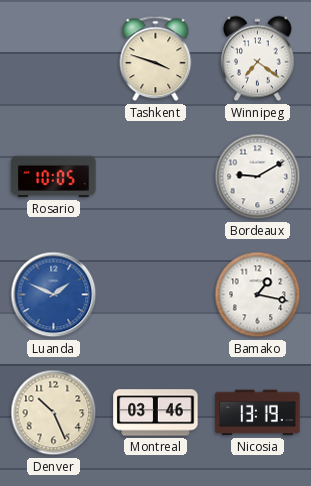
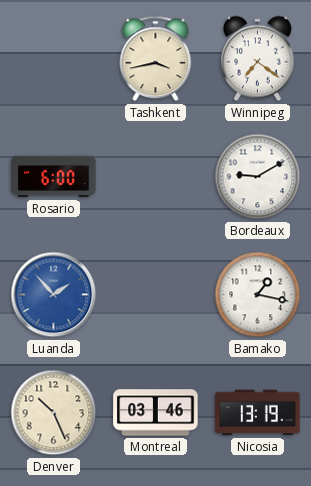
Tashkent: 3:48 -> 3:43 (156, 59)
Rosario: 10:05 -> 6:00 (54, 177)
Luanda: 1:49 -> 1:53 (54, 295)
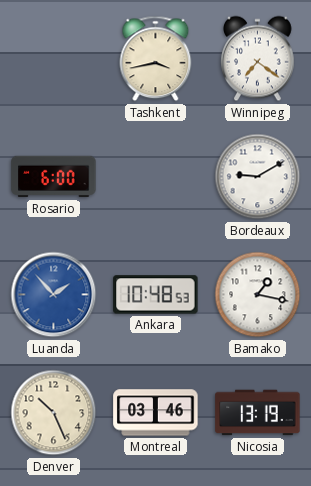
Ankara: none -> 10:48 (156, 295)
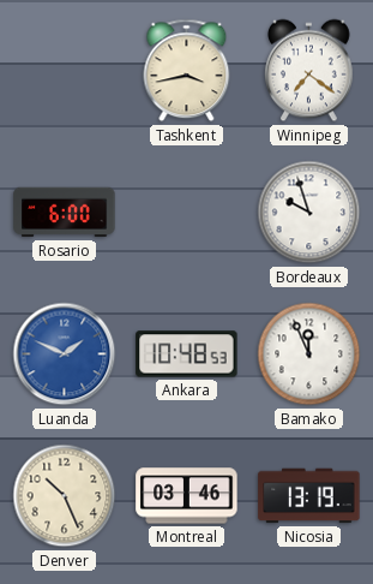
Bordeaux: 9:10 -> 9:57 (309, 213)
Luanda: 1:53 -> 1:49 (65, 354)
Bamako: 1:17 -> 11:56 (309, 354)
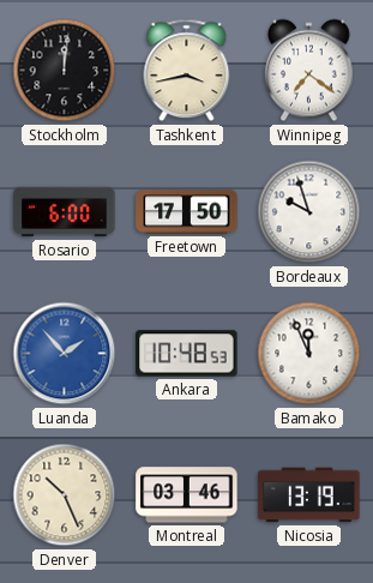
Stockholm: none -> 12:01 (65, 71)
Freetown: none -> 17:50 (187, 212)
Luanda: 1:49 -> 1:53 (65, 354)
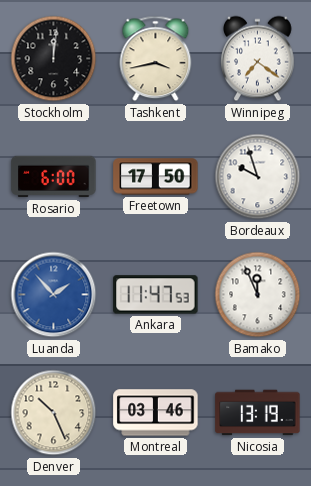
Ankara: 10:48 -> 11:47 (156, 295)
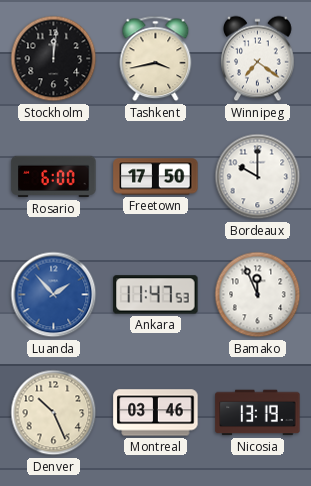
Bordeaux: 9:57 -> 10:00 (258, 177)
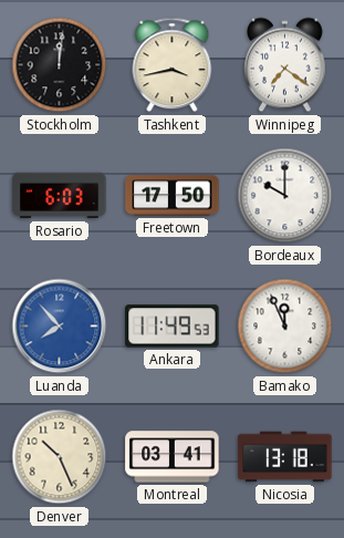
Rosario: 6:00 -> 6:03 (60, 196)
Luanda: 1:53 -> 7:53 (60, 327)
Ankara: 11:47 -> 11:49 (173, 327)
Montreal: 03:46 -> 03:41 (173, 457)
Nicosia: 13:19 -> 13:18 (285, 457)
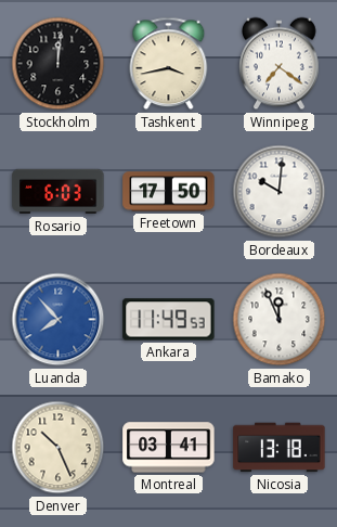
Bordeaux: 10:00 -> 10:01 (280, 192)
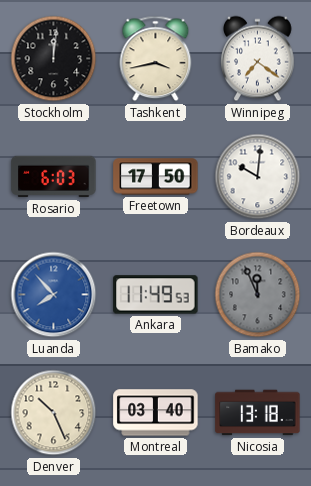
Bamako dial: white -> grey (258, 295)
Montreal: 03:41 -> 03:40 (156, 413)
